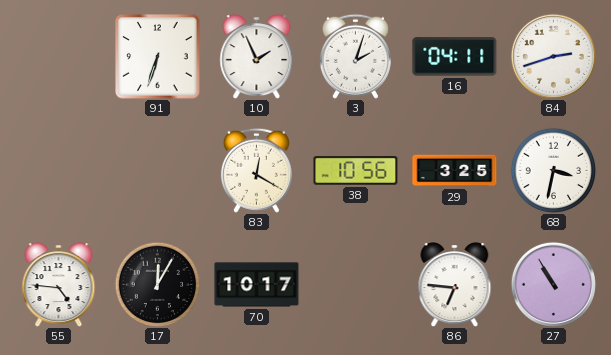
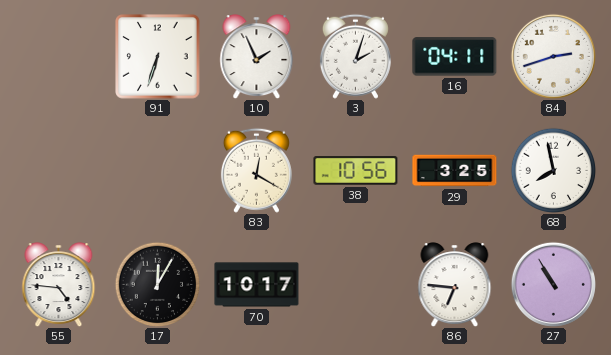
68: 3:32 -> 7:58 (553, 170)
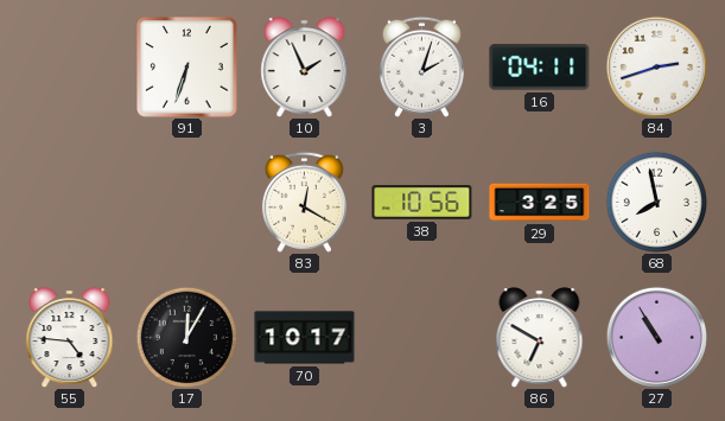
86: 6:46 -> 6:50 (540, 338)
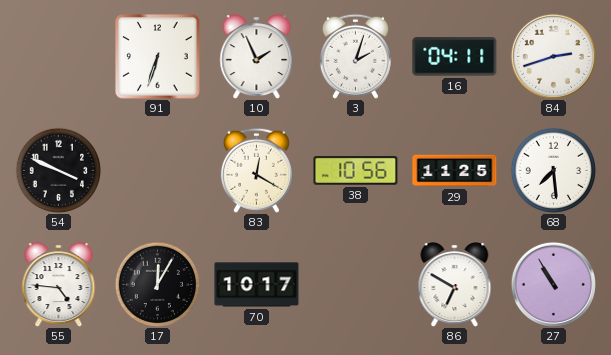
54: none -> 3:49 (58, 170)
29: 3:25 -> 11:25 (455, 171)
68: 7:58 -> 7:29 (553, 170)
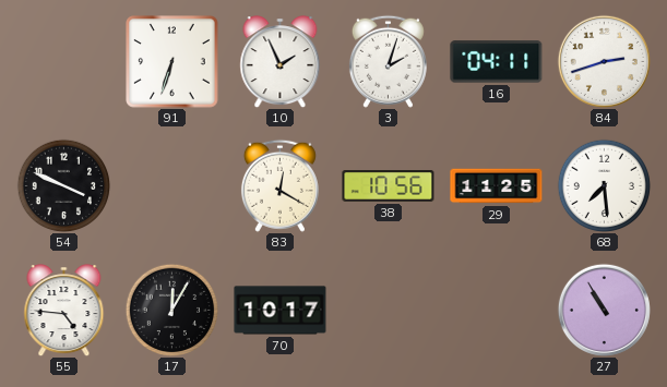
86: 6:50 -> none (455, 285)
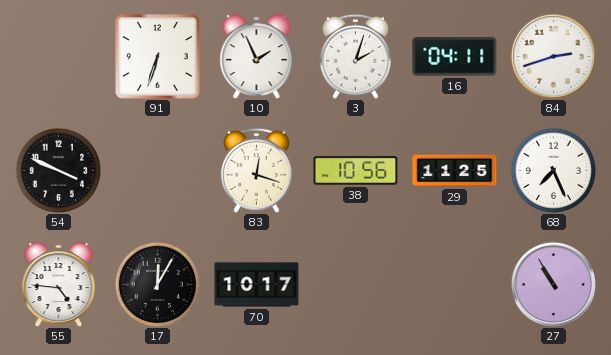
83: 12:20 -> 12:18 (256, 170)
68: 7:29 -> 7:26 (553, 170)
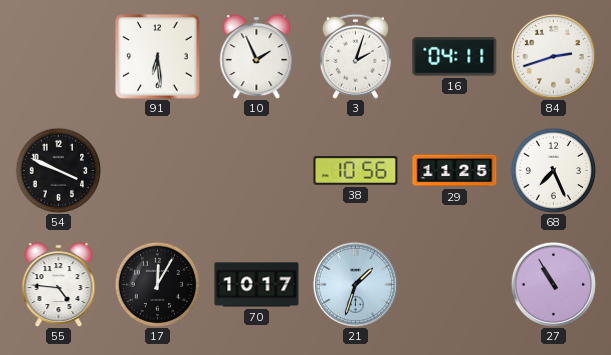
91: 6:33 -> 6:29 (158, 57)
83: 12:18 -> none (256, 170)
21: none -> 1:33 (355, 284)
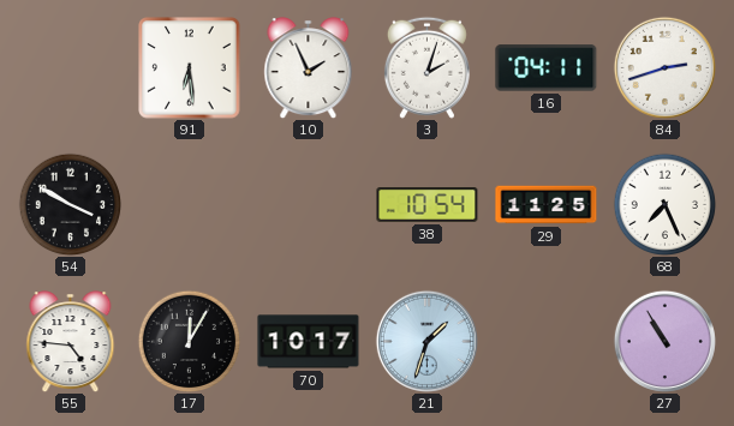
54: 3:49 -> 3:50 (70, 204)
38: 10:56 -> 10:54 (428, 205)
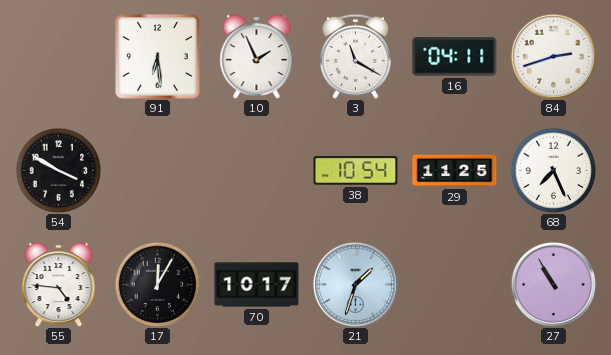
3: 2:03 -> 11:20 (355, 56)
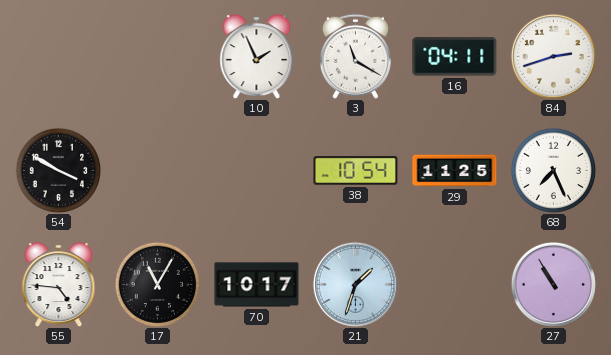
91: 6:29 -> none (158, 57)
17: 12:05 -> 11:05 (157, 284)
